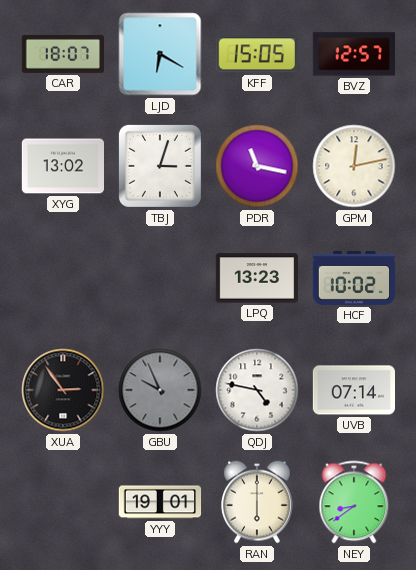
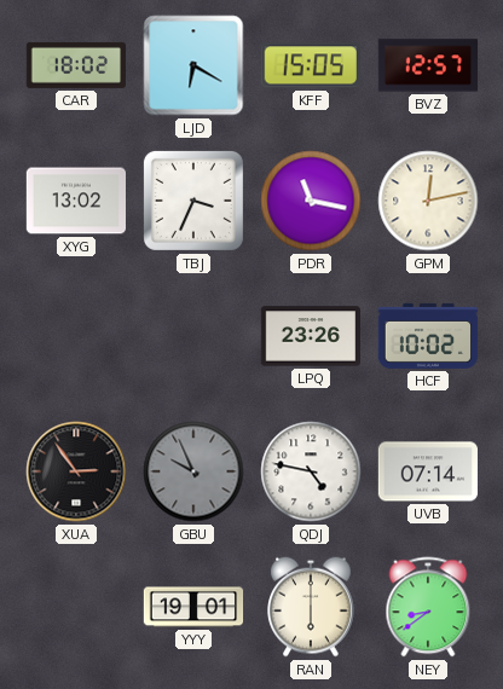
CAR: 18:07 -> 18:02 (76, 65)
TBJ: 3:03 -> 3:34 (193, 201)
LPQ: 13:23 -> 23:26 (311, 336)
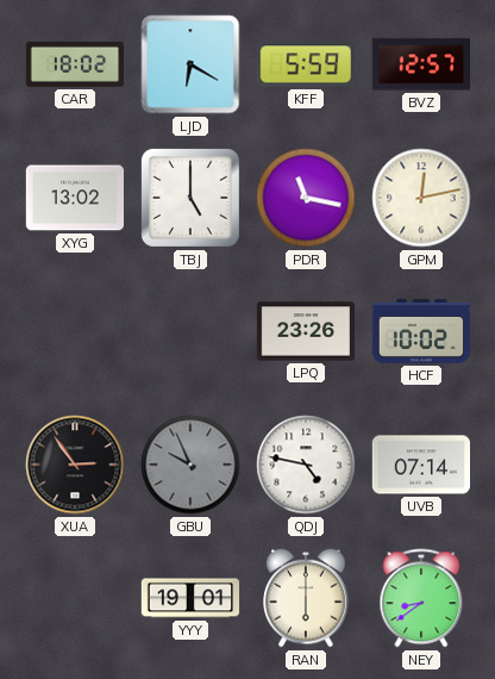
KFF: 15:05 -> 5:59 (306, 64)
TBJ: 3:34 -> 5:00 (190, 198)
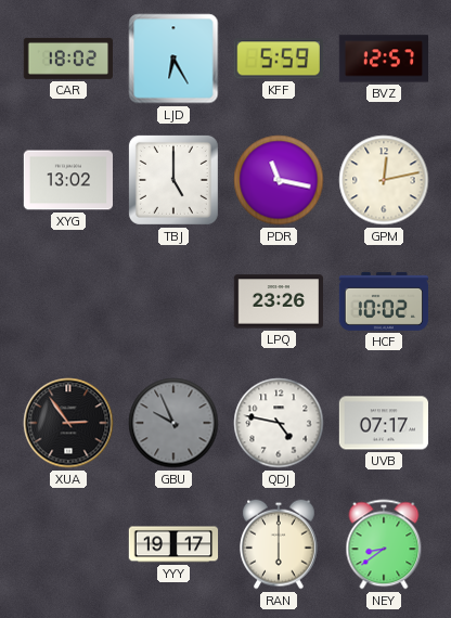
LJD: 6:20 -> 6:25 (173, 59)
UVB: 07:14 -> 07:17 (383, 423)
YYY: 19:01 -> 19:17 (173, 544)
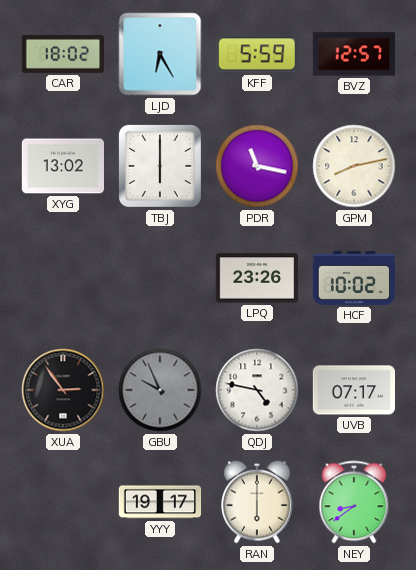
TBJ: 5:00 -> 6:00 (160, 166)
GPM: 12:13 -> 8:13 (354, 166)
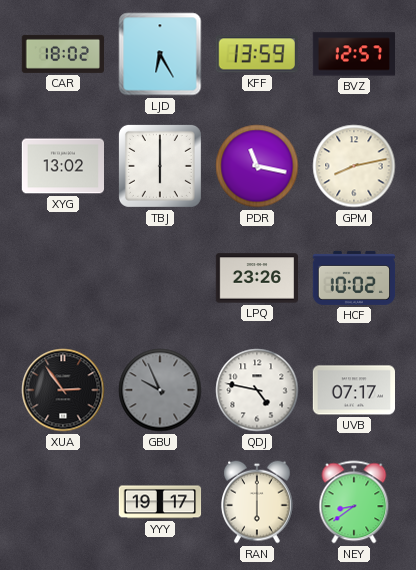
KFF: 5:59 -> 13:59 (257, 54)
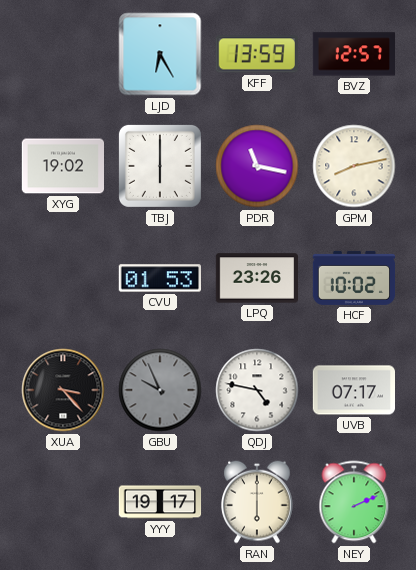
CAR: 18:02 -> none (63, 54)
XYG: 13:02 -> 19:02 (63, 166)
CVU: none -> 01:53 (159, 278)
XUA: 2:54 -> 3:23 (63, 390)
NEY: 8:39 -> 2:11 (354, 502)
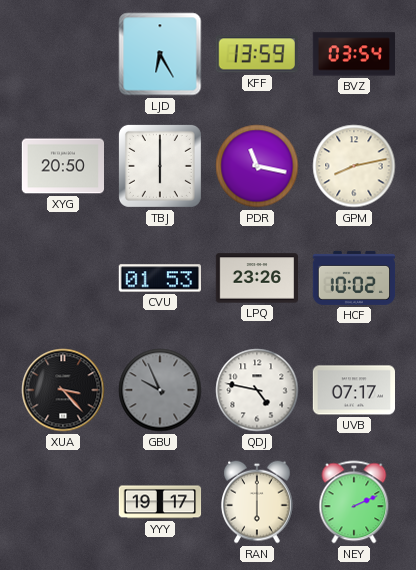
BVZ: 12:57 -> 03:54 (353, 54)
XYG: 19:02 -> 20:50 (63, 166)
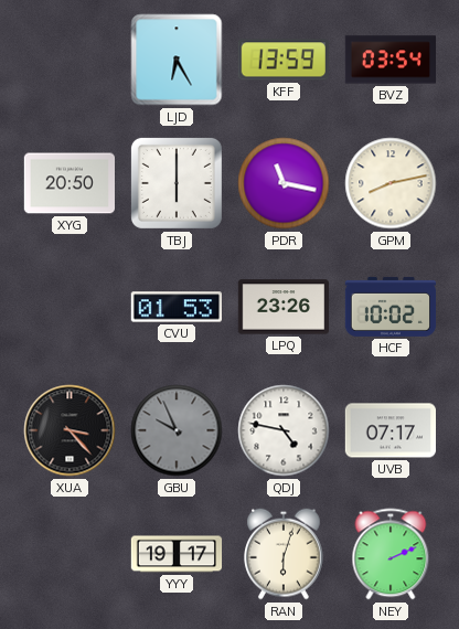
RAN: 6:00 -> 6:03 (285, 554)
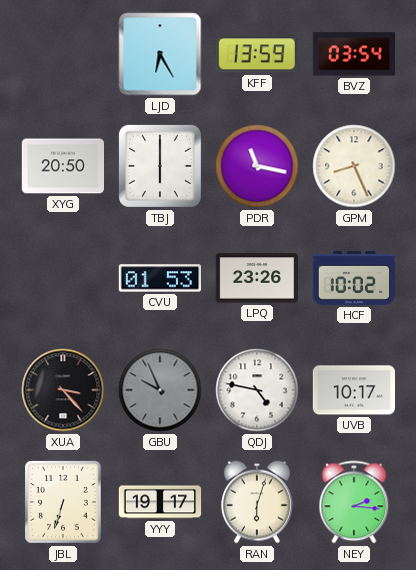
GPM: 8:13 -> 8:26 (354, 166)
UVB: 07:17 -> 10:17 (353, 390)
JBL: none -> 6:33 (63, 502)
NEY: 2:11 -> 2:16 (354, 502)
